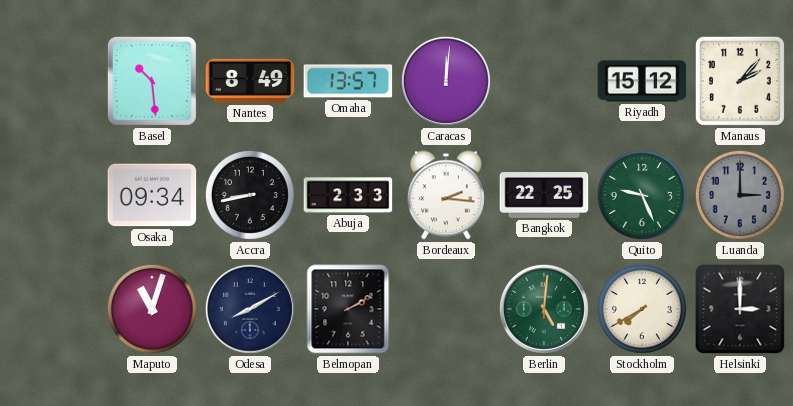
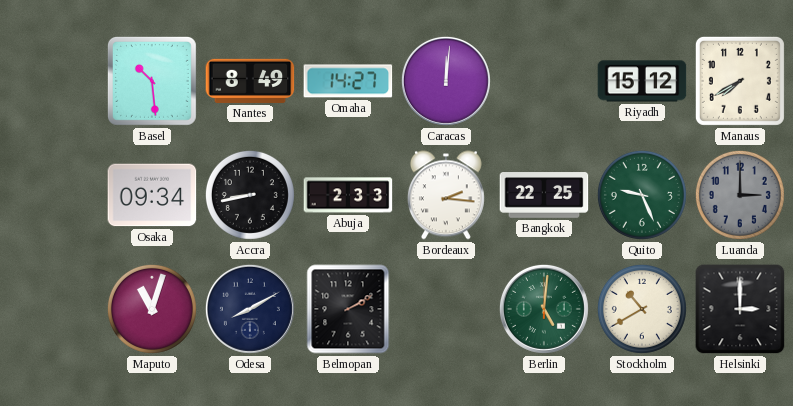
Omaha: 13:57 -> 14:27 (348, 81)
Manaus: 2:07 -> 7:40 (740, 81)
Stockholm: 7:40 -> 10:40 (642, 309)
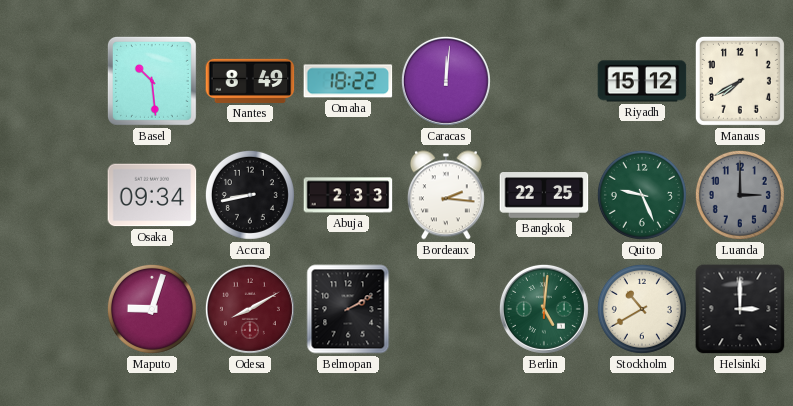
Omaha: 14:27 -> 18:22 (348, 81)
Maputo: 11:03 -> 9:03 (152, 309)
Odesa dial: navy -> burgundy (250, 309)
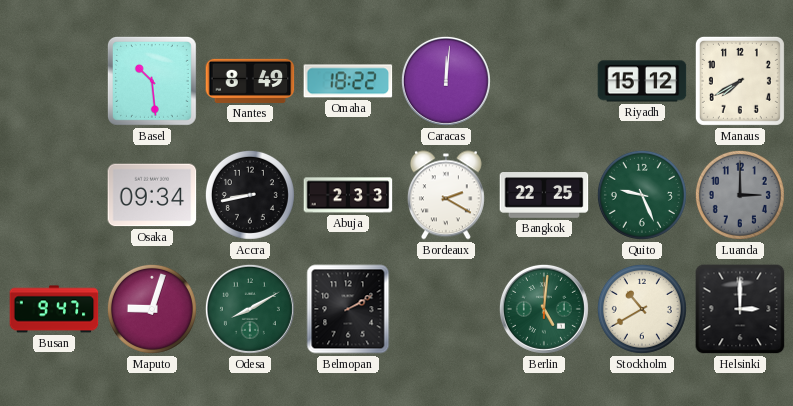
Bordeaux: 2:16 -> 2:20 (446, 195)
Busan: none -> 9:47 (54, 309)
Odesa dial: burgundy -> green (250, 309)
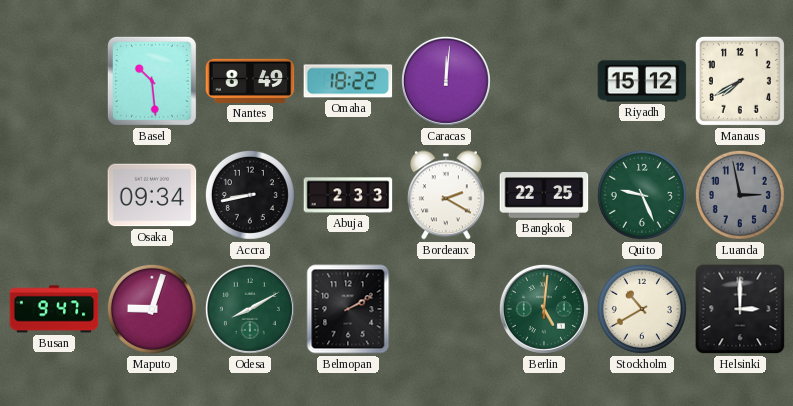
Luanda: 3:00 -> 2:58 (740, 195)
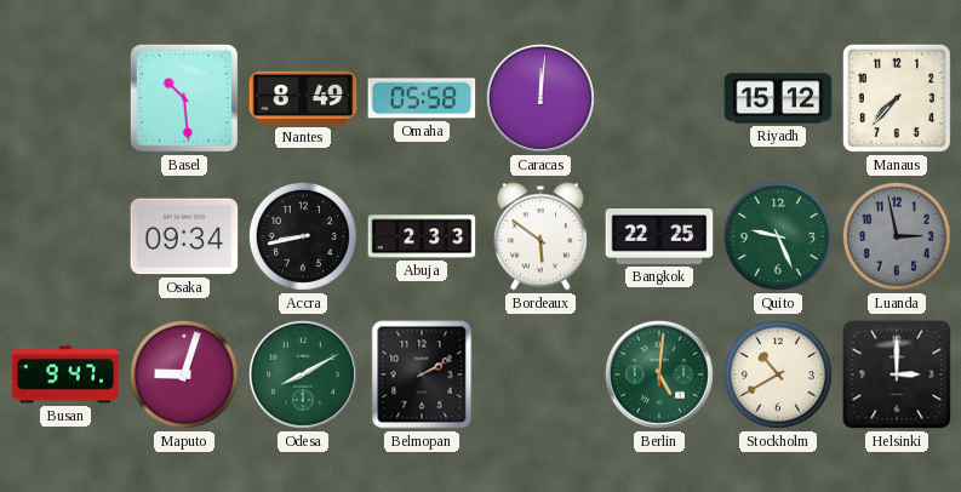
Omaha: 18:22 -> 05:58 (422, 98)
Manaus: 7:40 -> 7:37 (897, 98)
Bordeaux: 2:20 -> 5:51 (540, 236)
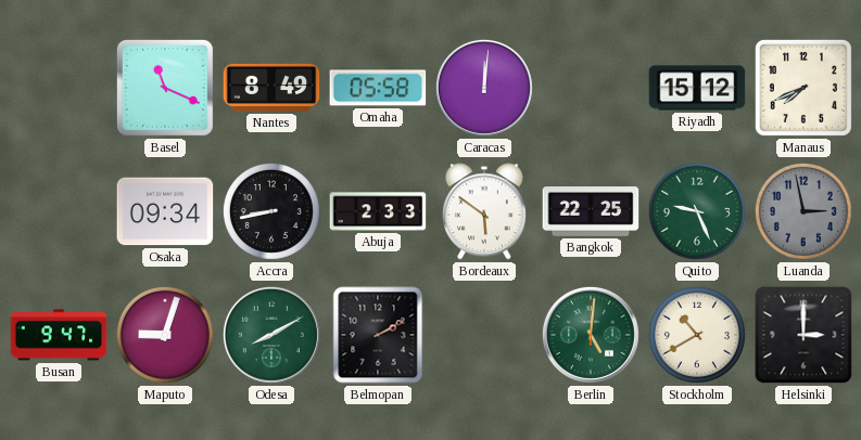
Basel: 10:29 -> 11:19 (165, 88)
Manaus: 7:37 -> 7:41 (803, 88)
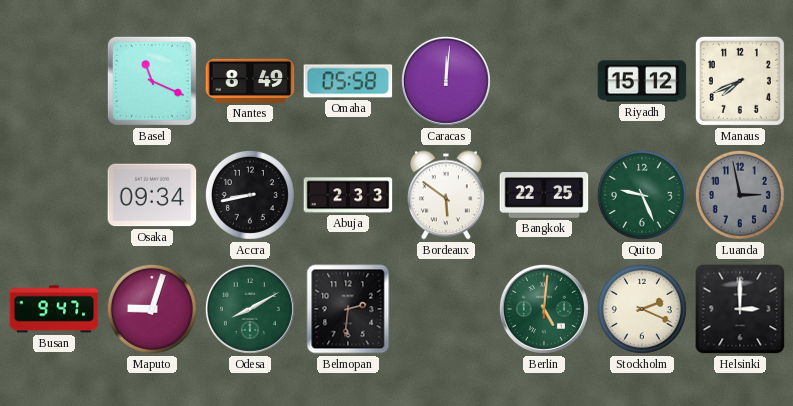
Belmopan: 2:10 -> 2:31 (348, 309)
Stockholm: 10:40 -> 2:19 (642, 309)
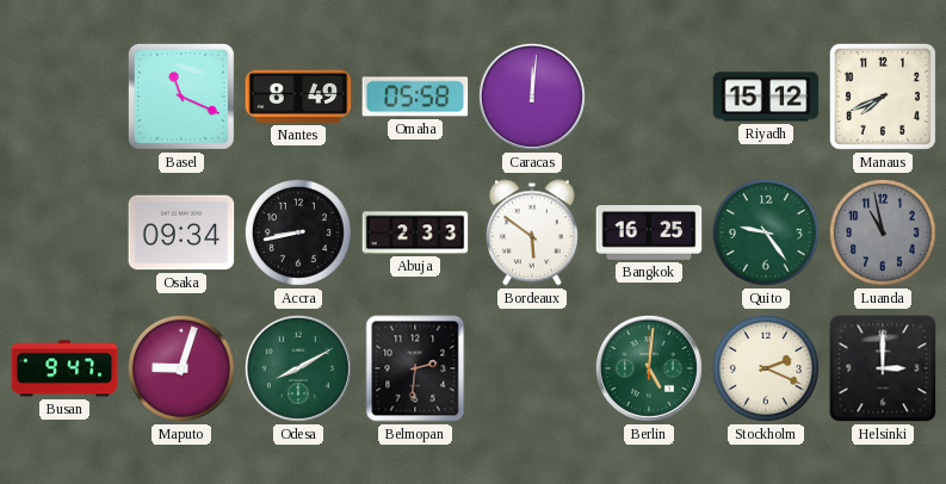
Bangkok: 22:25 -> 16:25 (649, 232)
Quito: 9:26 -> 9:24 (766, 232)
Luanda: 2:58 -> 10:58 (883, 232)
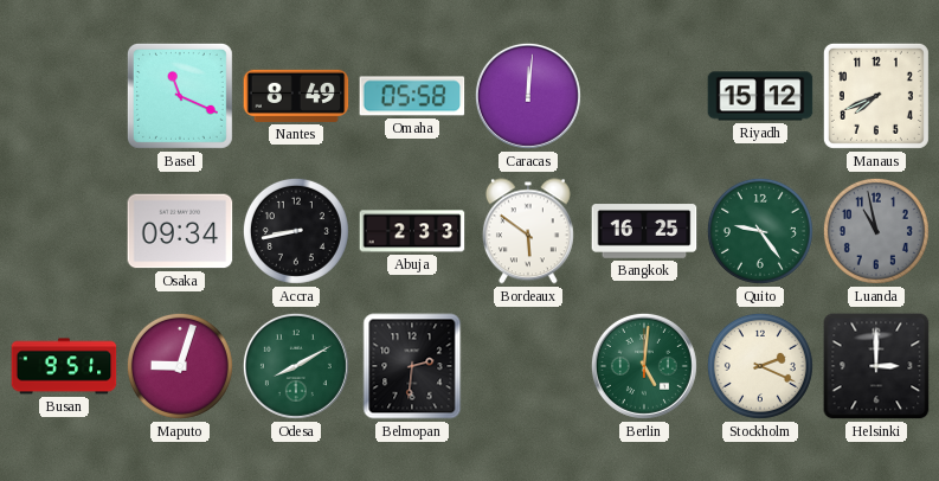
Busan: 9:47 -> 9:51 (64, 366)
